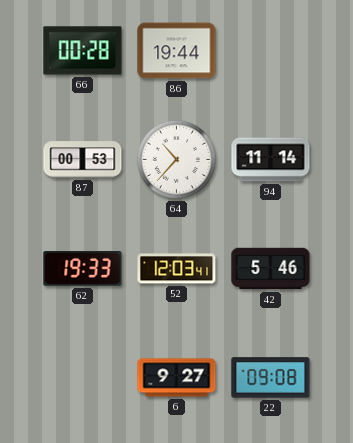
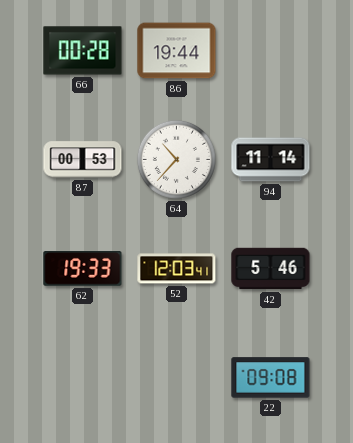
6: 9:27 -> none (177, 378)
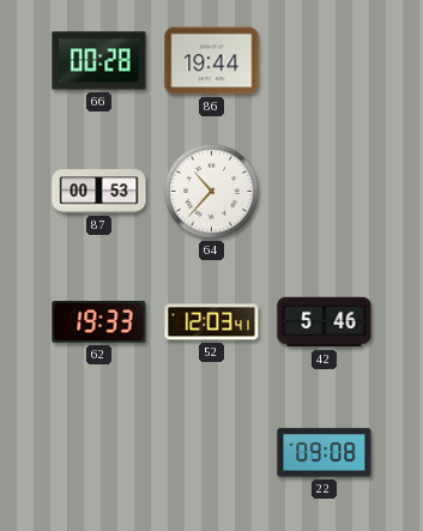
94: 11:14 -> none (271, 160)
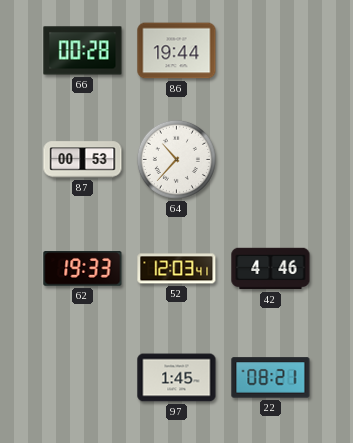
42: 5:46 -> 4:46 (271, 269)
97: none -> 1:45 (177, 378)
22: 09:08 -> 08:21 (271, 378)
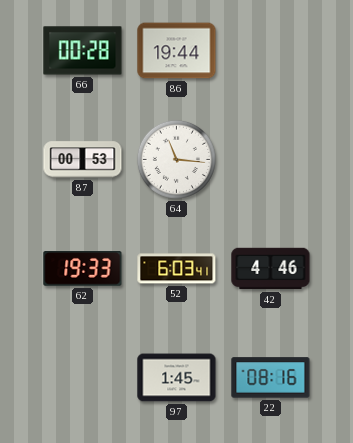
64: 10:37 -> 11:16 (176, 159)
52: 12:03 -> 6:03 (177, 269)
22: 08:21 -> 08:16 (271, 378)
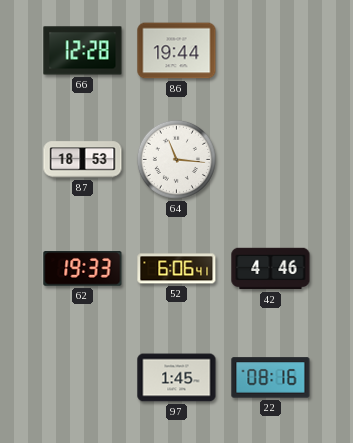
66: 00:28 -> 12:28 (83, 51)
87: 00:53 -> 18:53 (83, 160)
52: 6:03 -> 6:06 (177, 269)
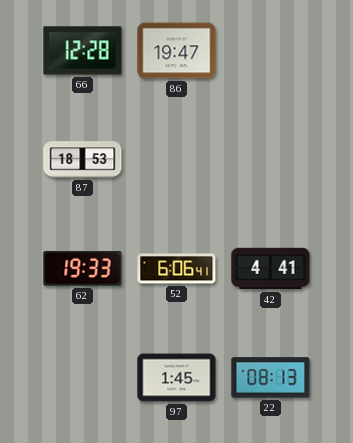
86: 19:44 -> 19:47 (177, 51)
64: 11:16 -> none (176, 159)
42: 4:46 -> 4:41 (271, 269)
22: 08:16 -> 08:13 (271, 378)
